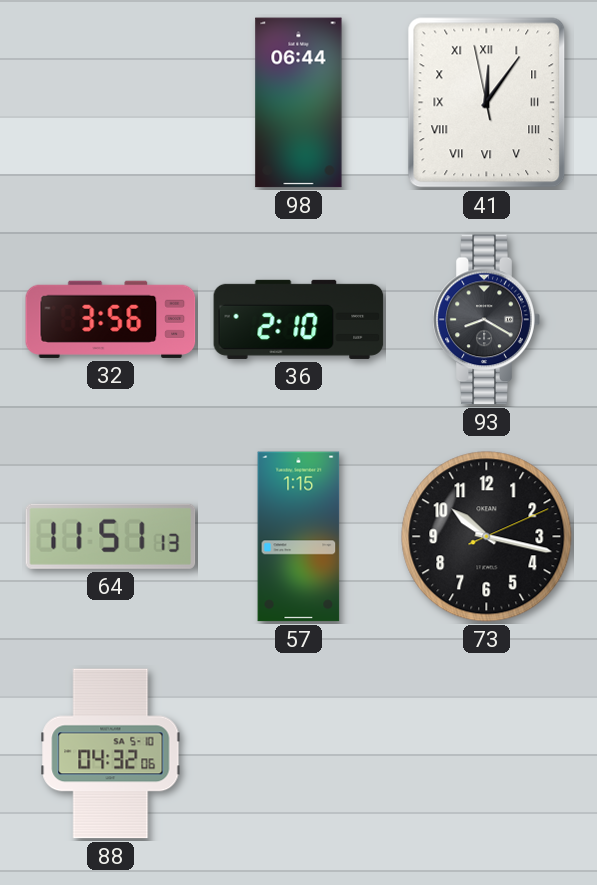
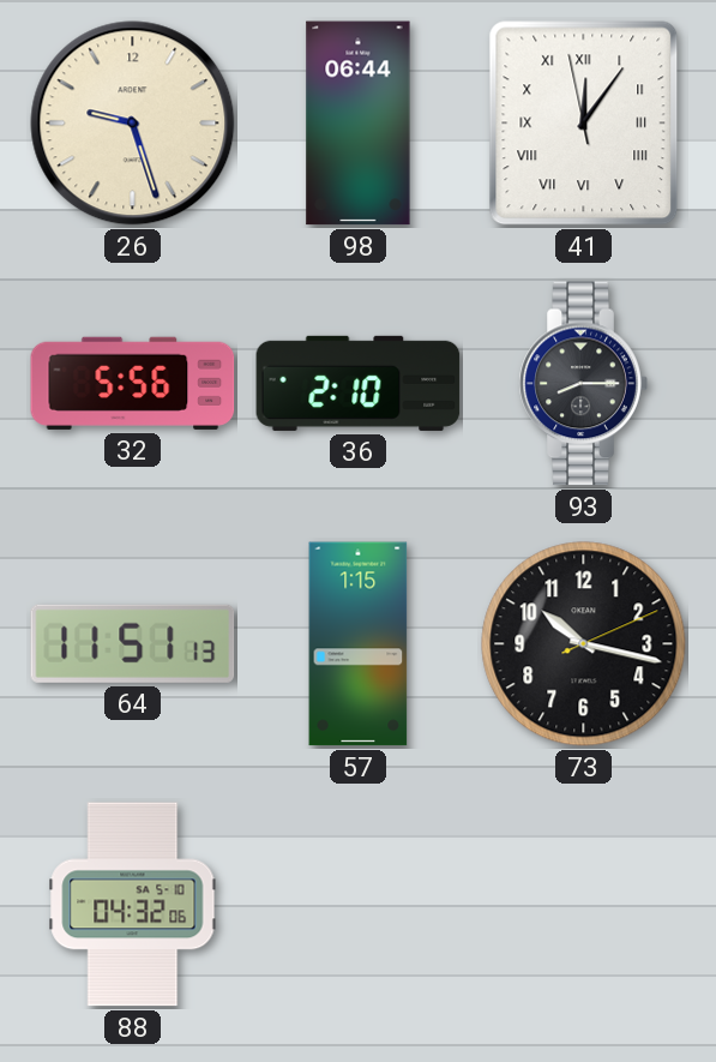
26: none -> 9:27 (133, 124)
32: 3:56 -> 5:56 (133, 383)
93: 8:20 -> 8:15 (583, 384)
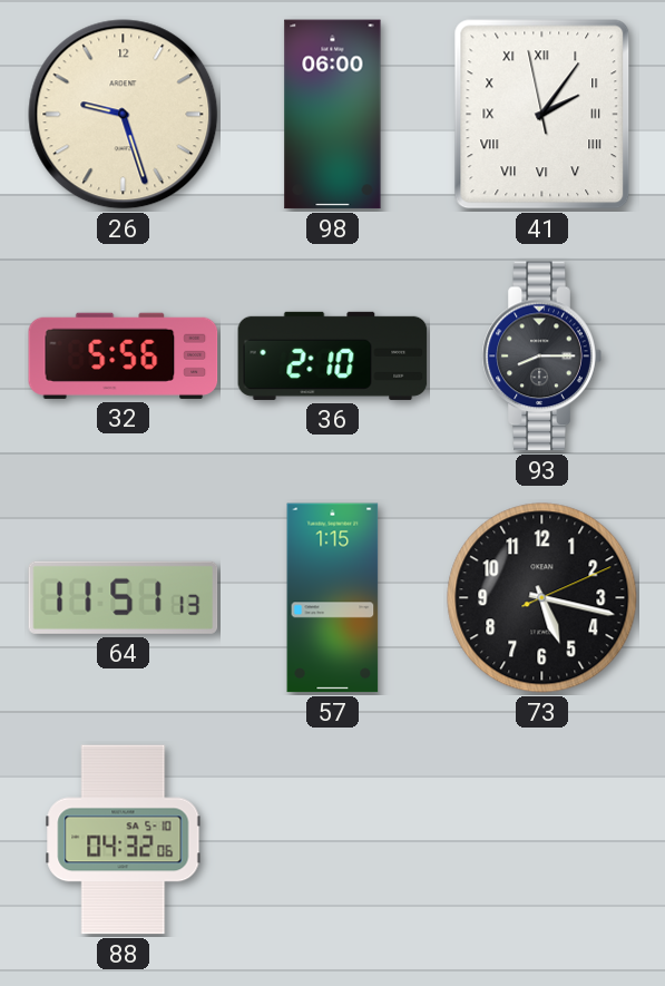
98: 06:44 -> 06:00 (333, 115)
41: 12:05 -> 2:05 (542, 115)
73: 10:17 -> 5:17 (542, 598)
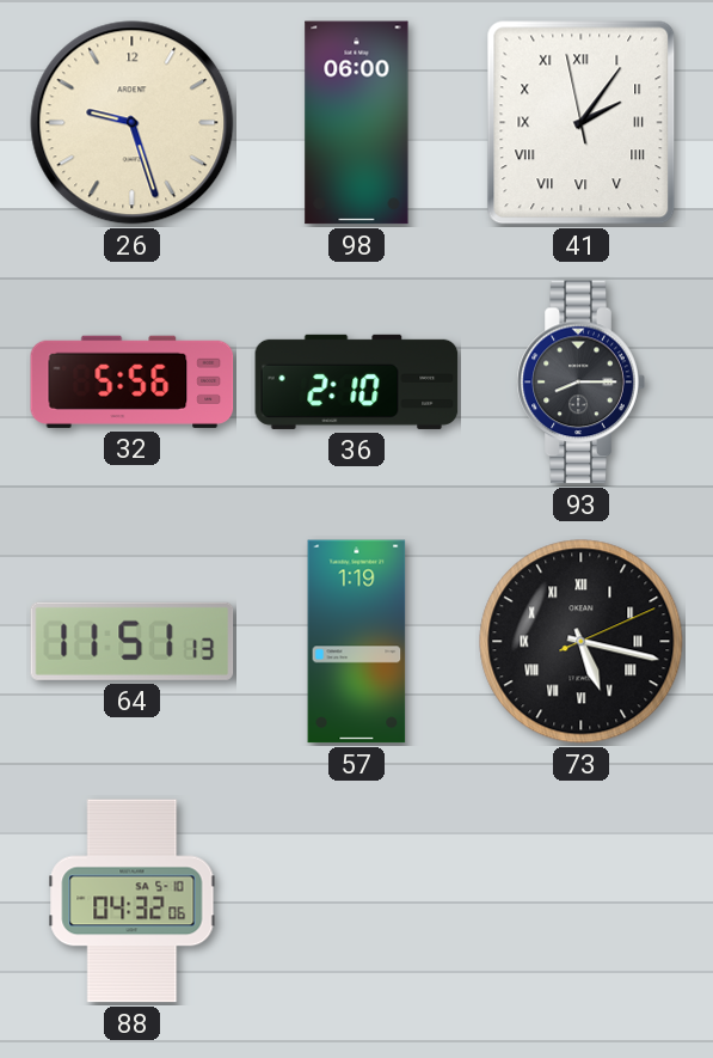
57: 1:15 -> 1:19 (357, 642)
73 numerals: Arabic -> Roman (582, 642)
